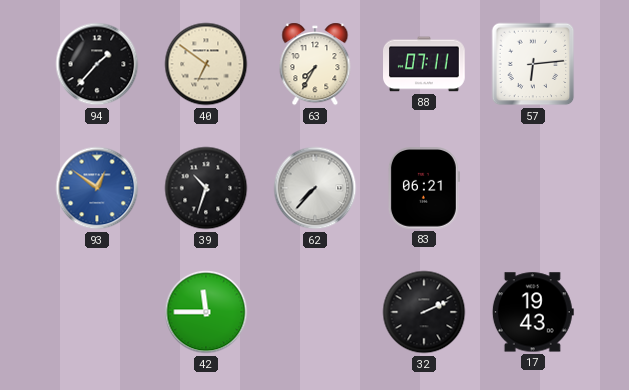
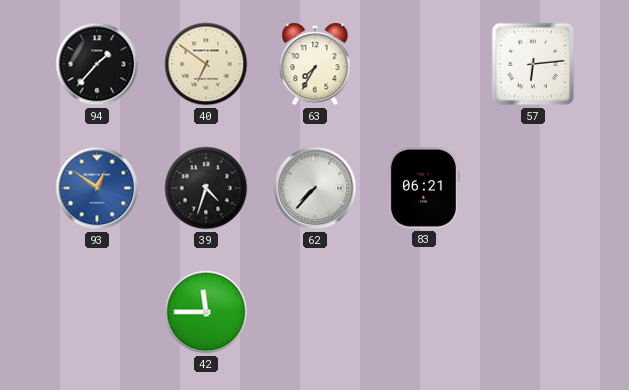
88: 07:11 -> none (425, 64)
39: 10:33 -> 4:33 (206, 188)
32: 2:11 -> none (424, 312)
17: 19:43 -> none (533, 312)
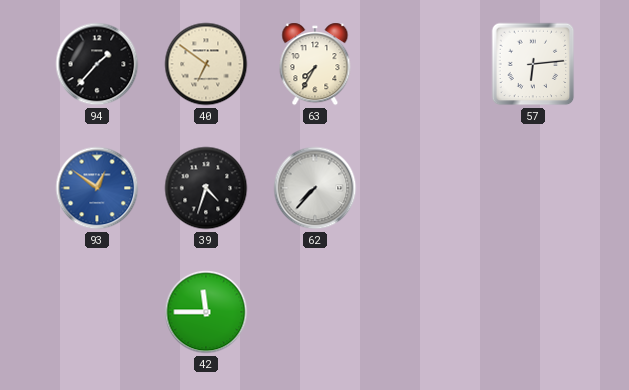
83: 06:21 -> none (424, 189)
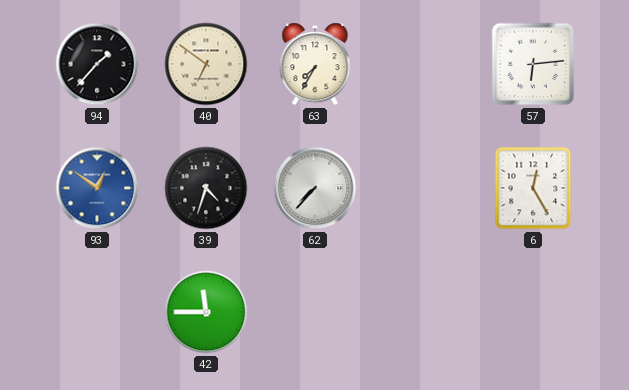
6: none -> 12:25 (533, 188)
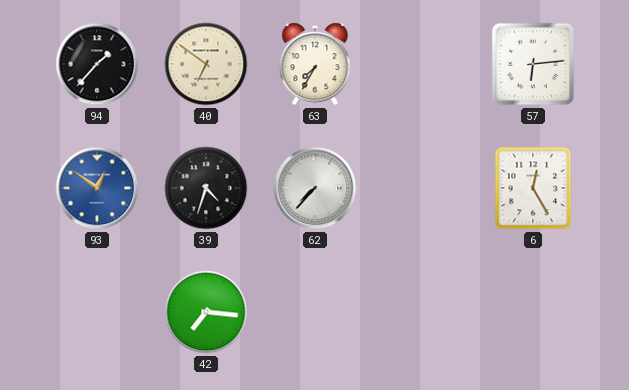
42: 11:45 -> 7:16 (206, 312)
